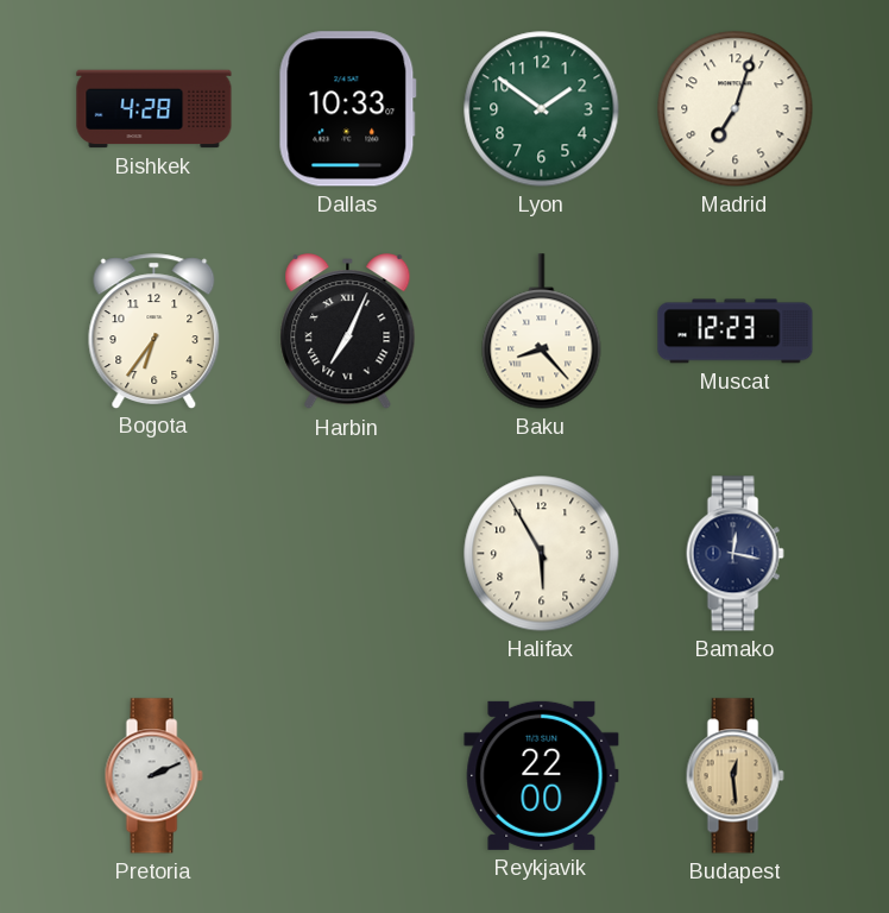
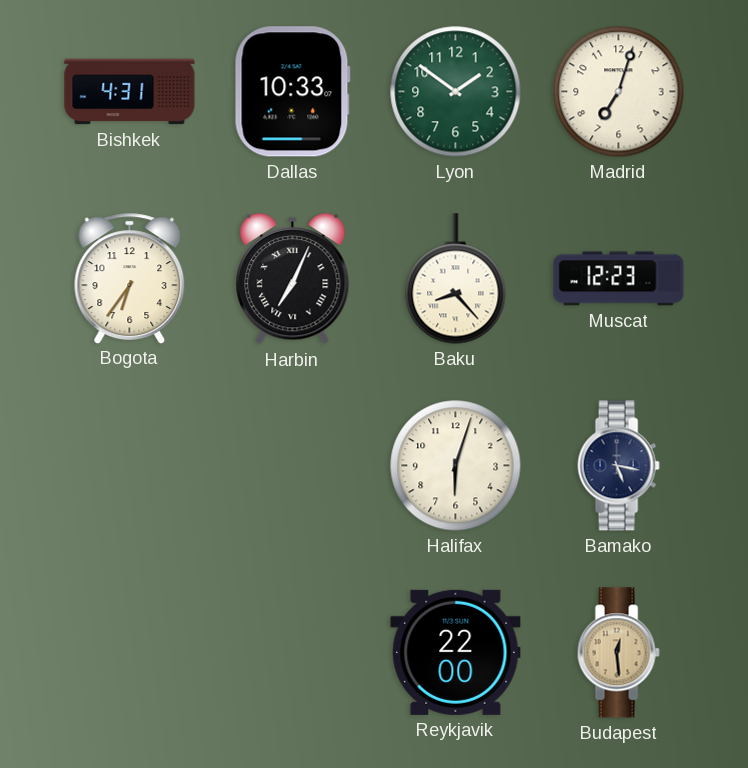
Bishkek: 4:28 -> 4:31 (130, 92)
Halifax: 5:55 -> 6:03 (456, 466)
Bamako: 12:17 -> 5:17 (618, 466)
Pretoria: 2:11 -> none (153, 776)
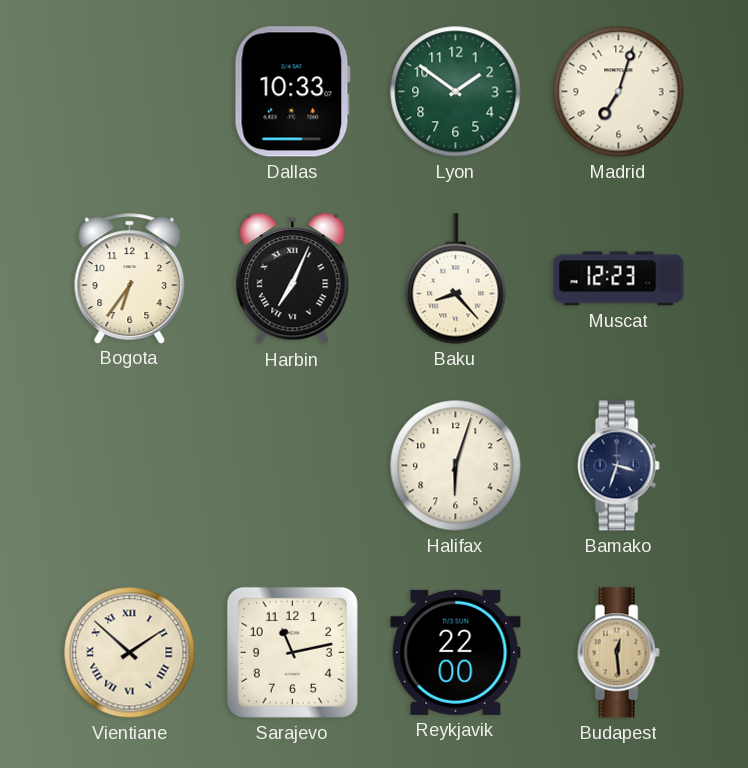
Bishkek: 4:31 -> none (130, 92)
Bamako: 5:17 -> 3:33 (618, 466)
Vientiane: none -> 1:52 (130, 653)
Sarajevo: none -> 11:13 (292, 652)
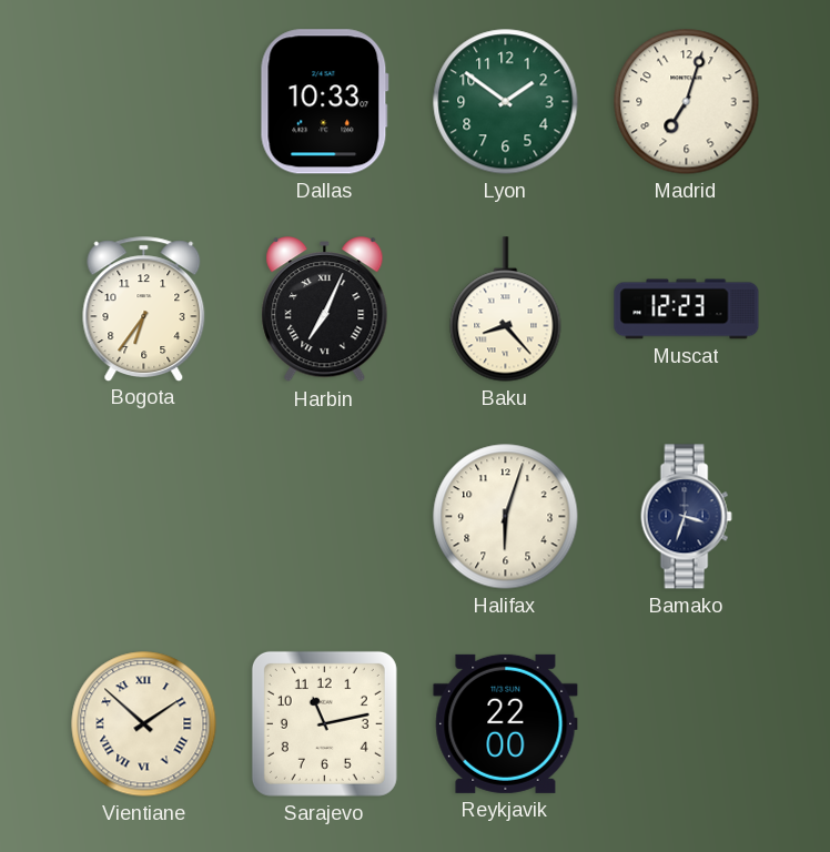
Budapest: 12:29 -> none (618, 653)
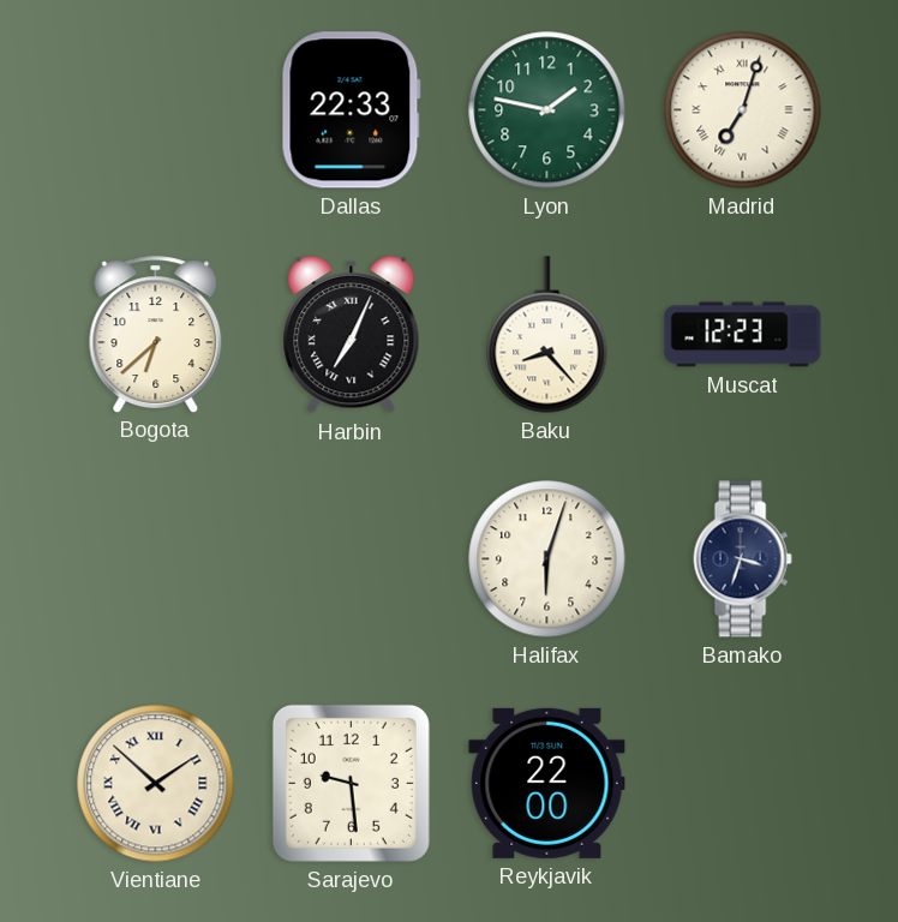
Dallas: 10:33 -> 22:33 (351, 110)
Lyon: 1:51 -> 1:47 (547, 110)
Madrid numerals: Arabic -> Roman (743, 110)
Bogota: 6:36 -> 6:38 (156, 334)
Sarajevo: 11:13 -> 9:29 (351, 783)
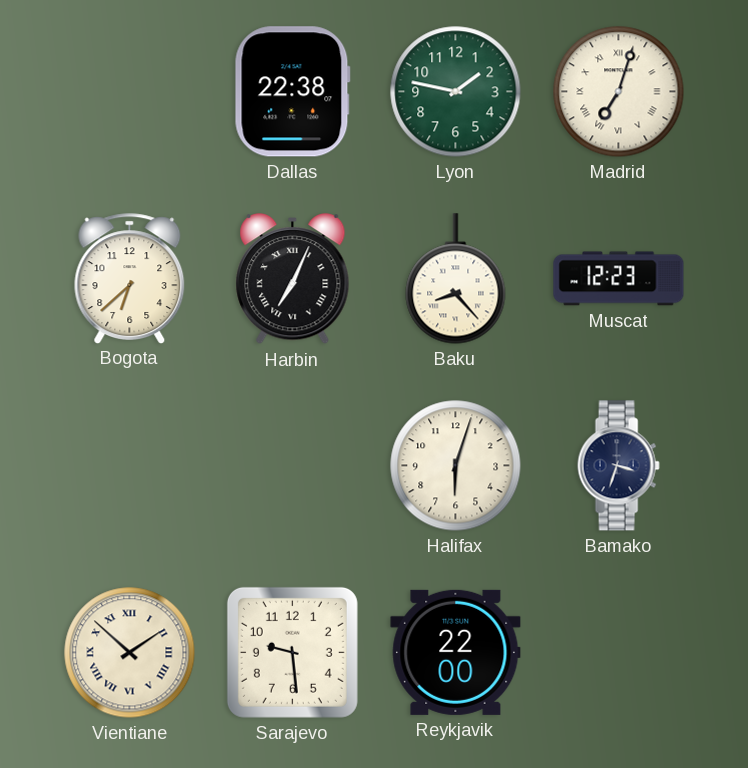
Dallas: 22:33 -> 22:38 (292, 92)
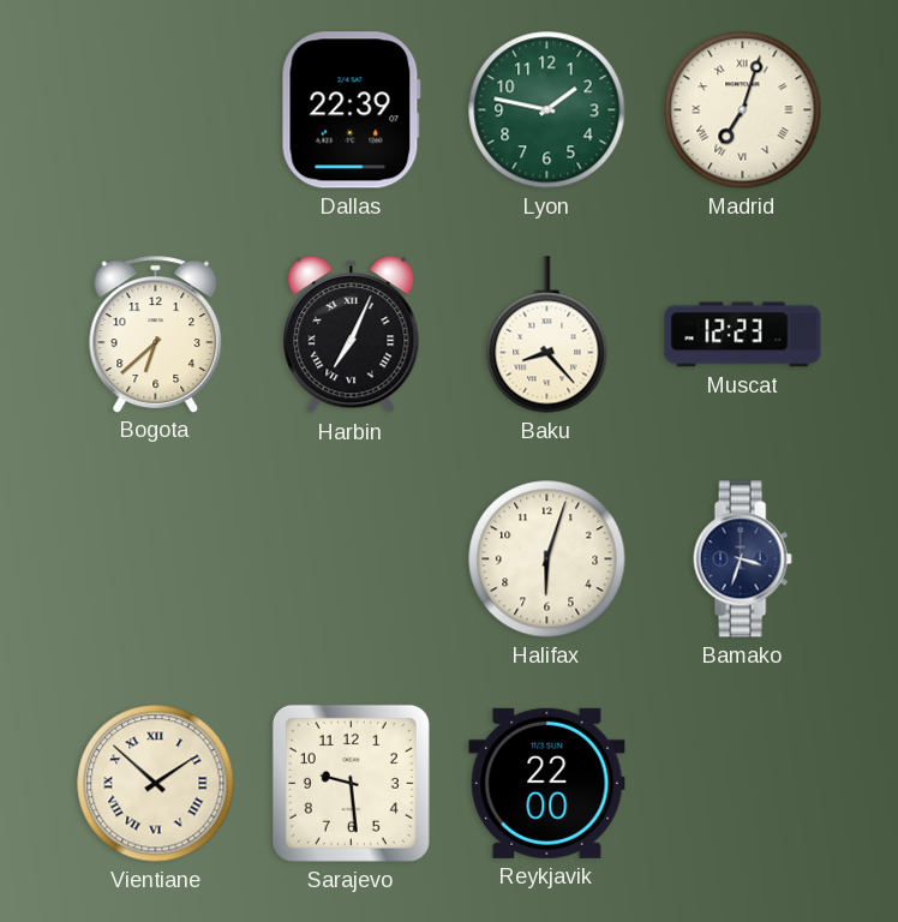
Dallas: 22:38 -> 22:39 (351, 110)
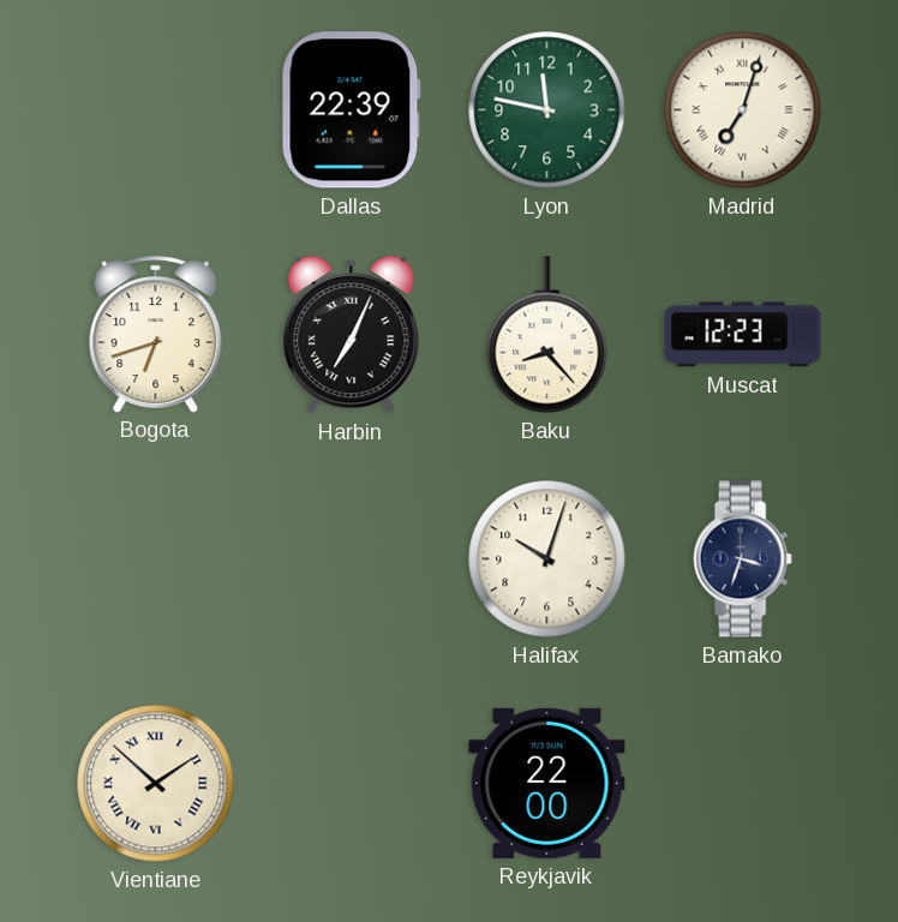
Lyon: 1:47 -> 11:47 (547, 110)
Bogota: 6:38 -> 6:42 (156, 334)
Halifax: 6:03 -> 10:03 (547, 559)
Sarajevo: 9:29 -> none (351, 783)
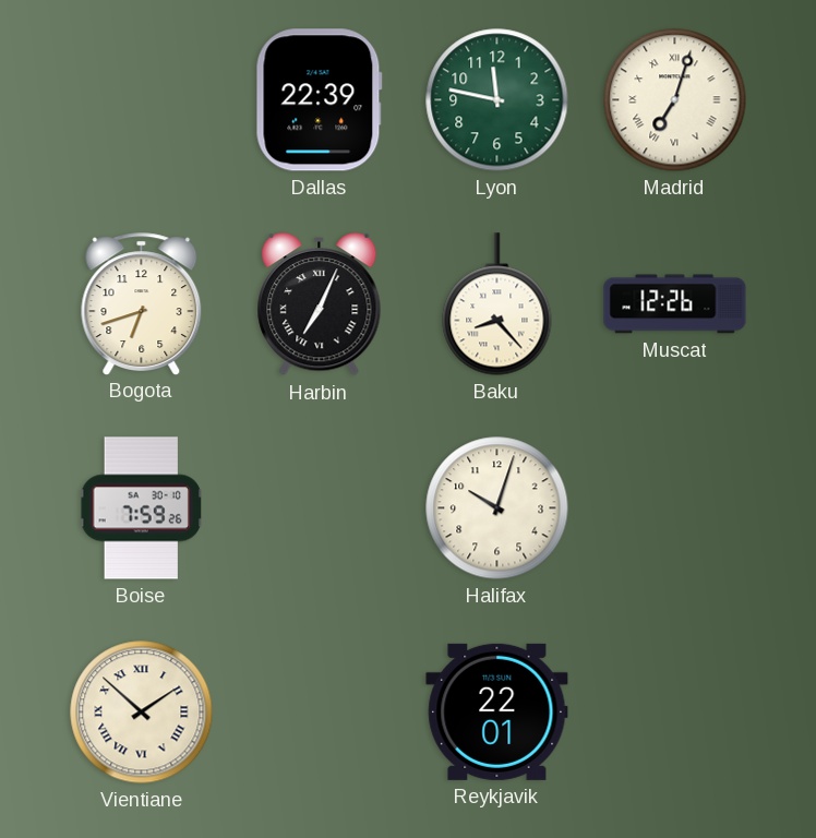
Muscat: 12:23 -> 12:26 (675, 304)
Boise: none -> 7:59 (141, 508)
Bamako: 3:33 -> none (742, 559)
Reykjavik: 22:00 -> 22:01 (497, 711)
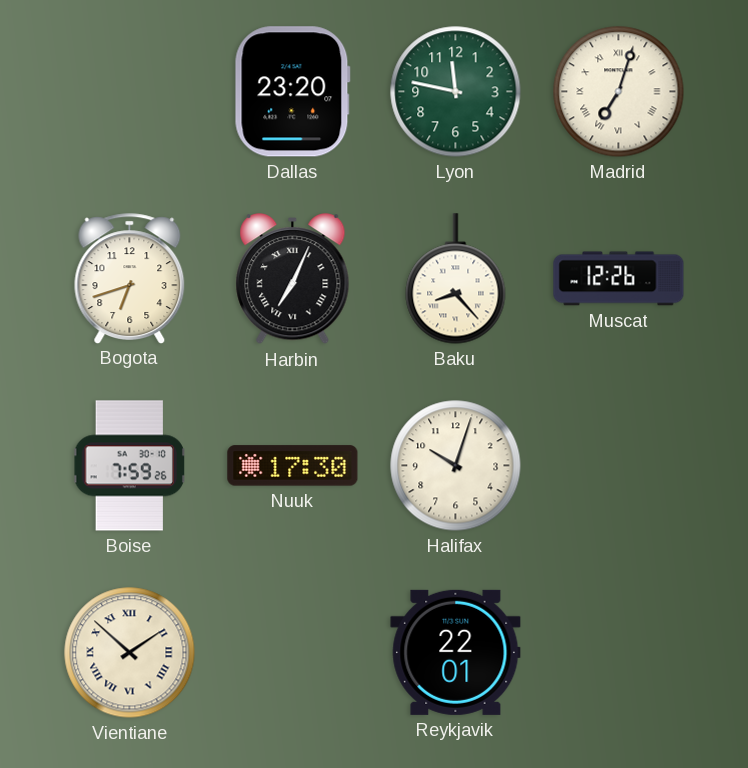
Dallas: 22:39 -> 23:20 (292, 92)
Nuuk: none -> 17:30 (293, 466)
